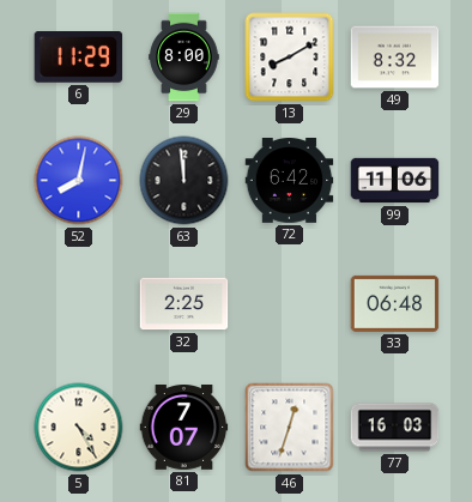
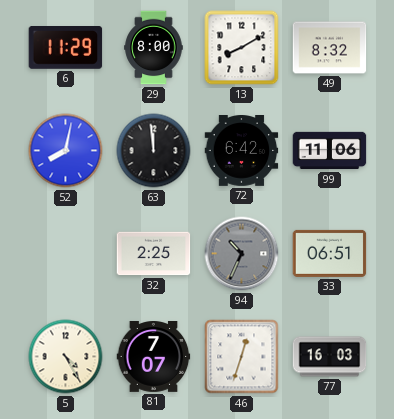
94: none -> 10:34 (242, 254)
33: 06:48 -> 06:51 (330, 253)
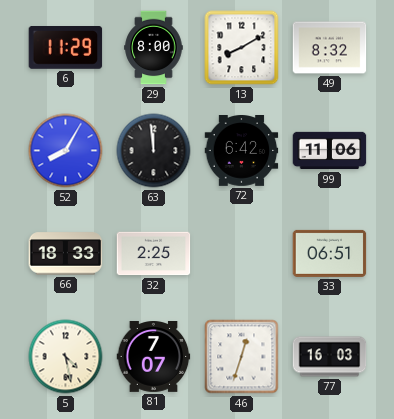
52: 8:02 -> 8:05 (66, 151)
66: none -> 18:33 (66, 254)
94: 10:34 -> none (242, 254)
5: 4:25 -> 4:28 (66, 357)
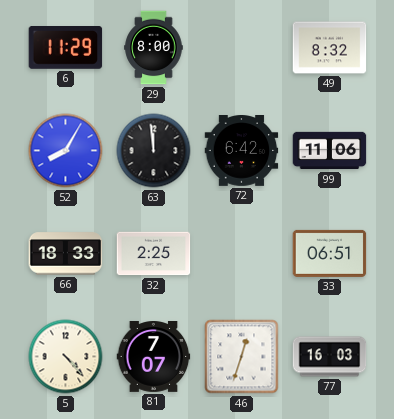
13: 8:10 -> none (242, 48)
5: 4:28 -> 4:23 (66, 357)
